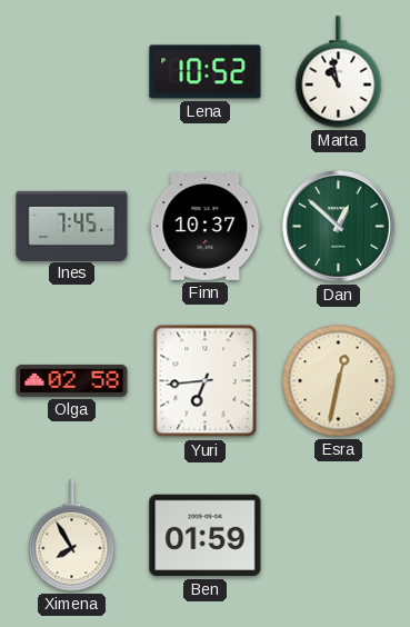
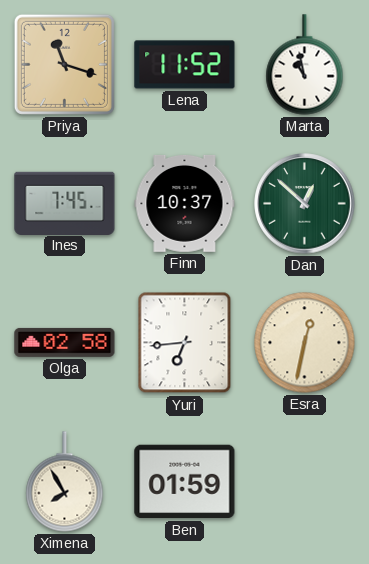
Priya: none -> 11:18 (64, 64)
Lena: 10:52 -> 11:52 (185, 65)
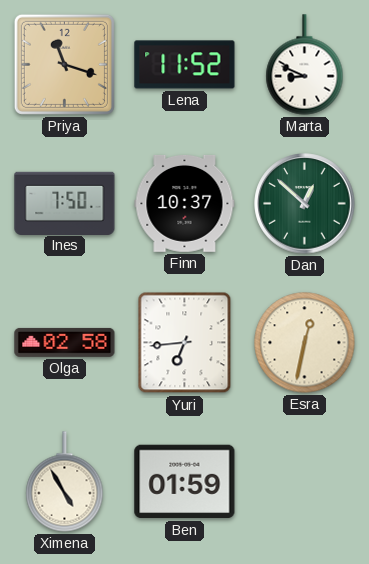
Marta: 10:58 -> 8:49 (305, 65)
Ines: 7:45 -> 7:50 (65, 203)
Ximena: 7:55 -> 4:55 (65, 482)
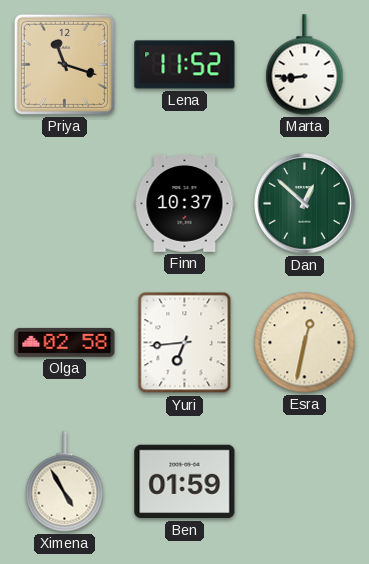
Marta: 8:49 -> 8:44 (305, 65)
Ines: 7:50 -> none (65, 203)
